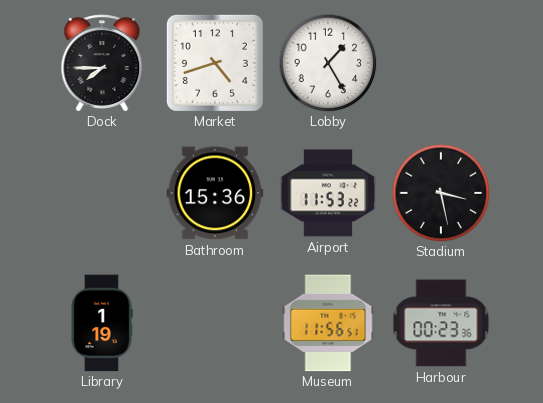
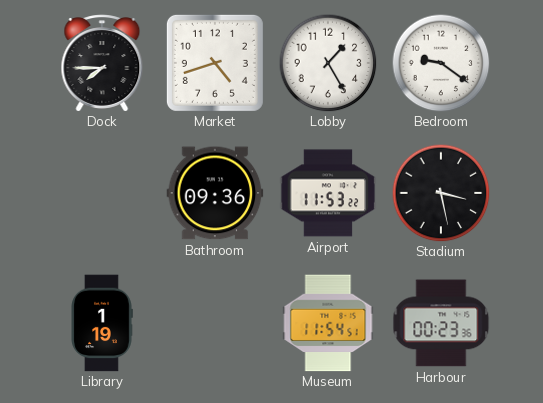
Bedroom: none -> 9:21 (441, 63)
Bathroom: 15:36 -> 09:36 (215, 193)
Museum: 11:56 -> 11:54 (328, 323)
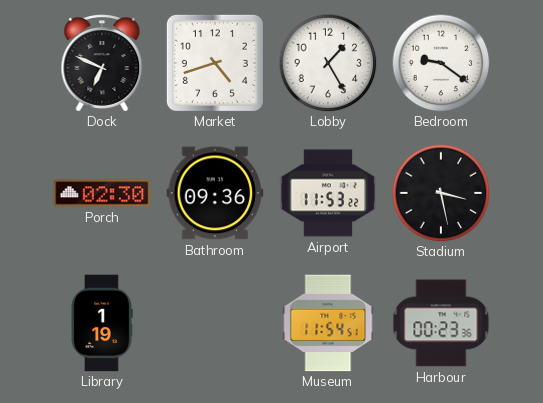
Dock: 7:45 -> 6:49 (102, 63)
Porch: none -> 02:30 (102, 193)
